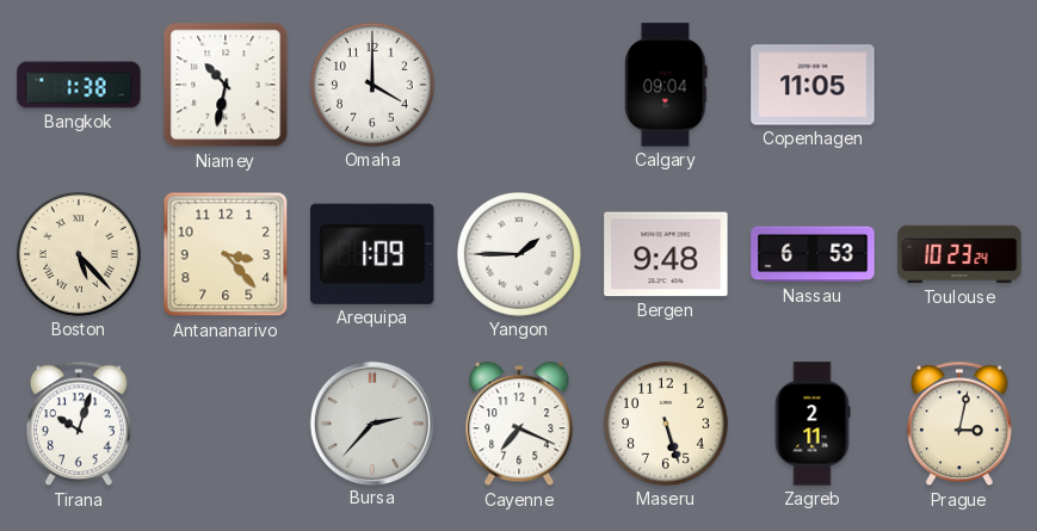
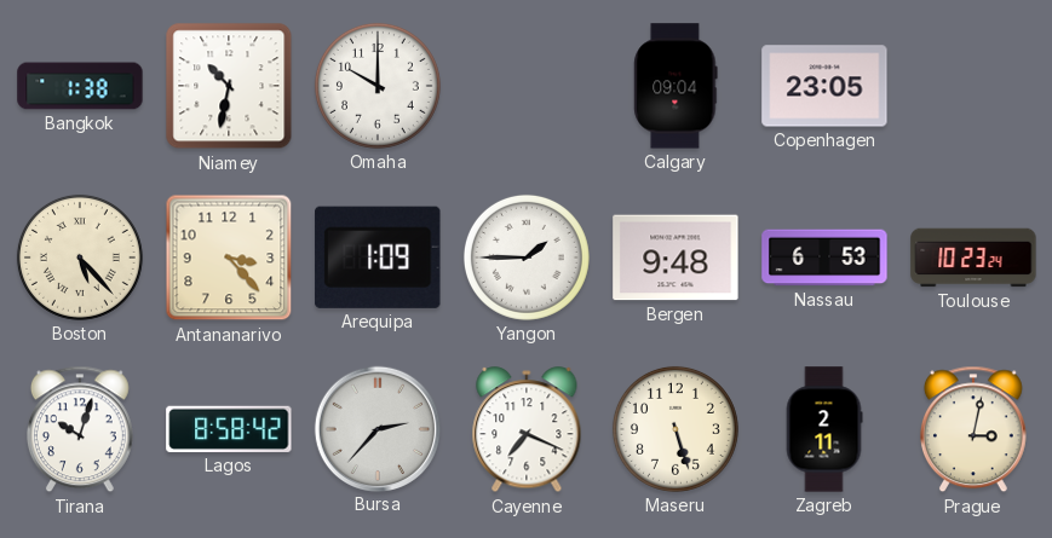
Omaha: 4:00 -> 10:00 (378, 86)
Copenhagen: 11:05 -> 23:05 (824, 86)
Lagos: none -> 8:58 (229, 429)
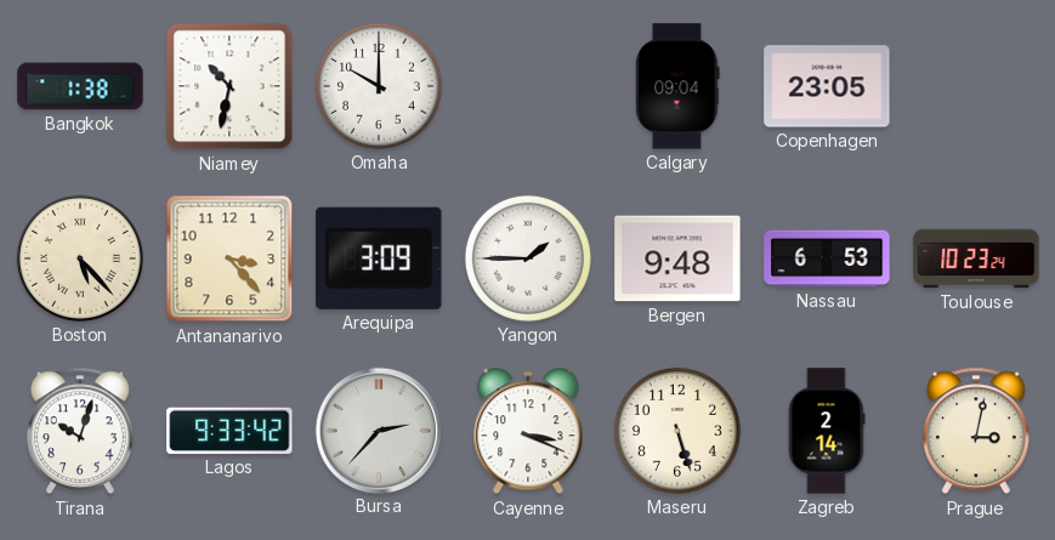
Arequipa: 1:09 -> 3:09 (379, 258)
Lagos: 8:58 -> 9:33 (229, 431)
Cayenne: 7:19 -> 3:19 (528, 432)
Zagreb: 2:11 -> 2:14 (827, 431)
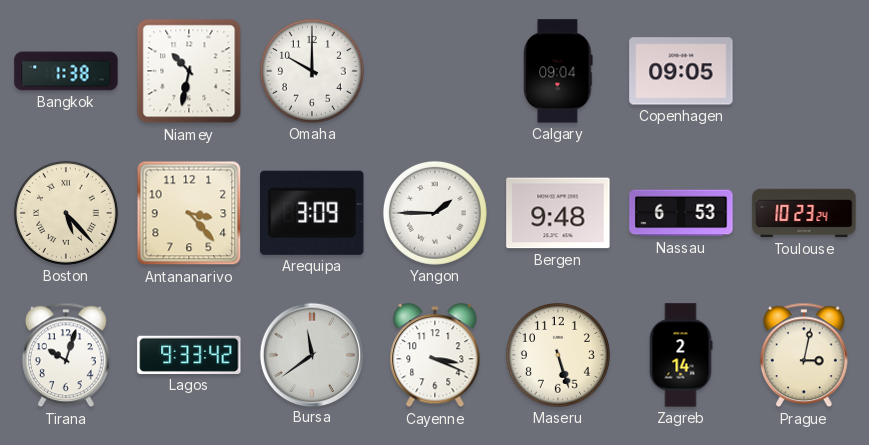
Copenhagen: 23:05 -> 09:05 (681, 71)
Bursa: 2:37 -> 11:39 (311, 354)
